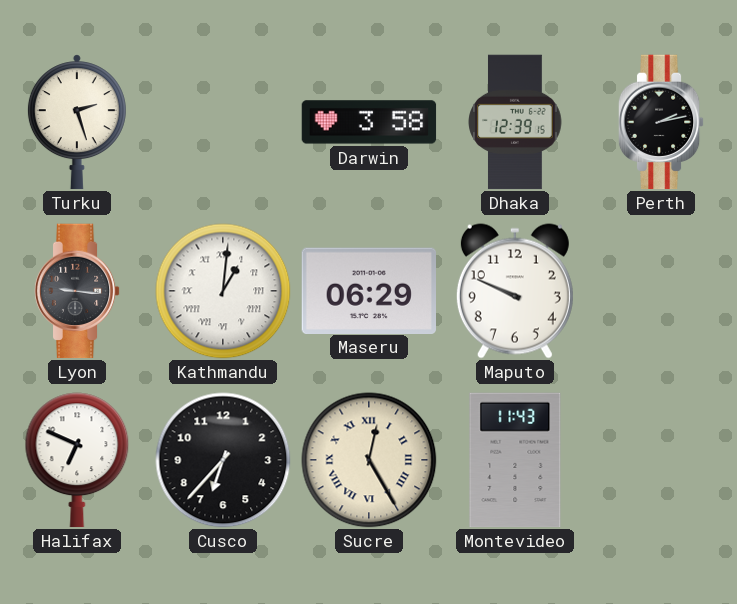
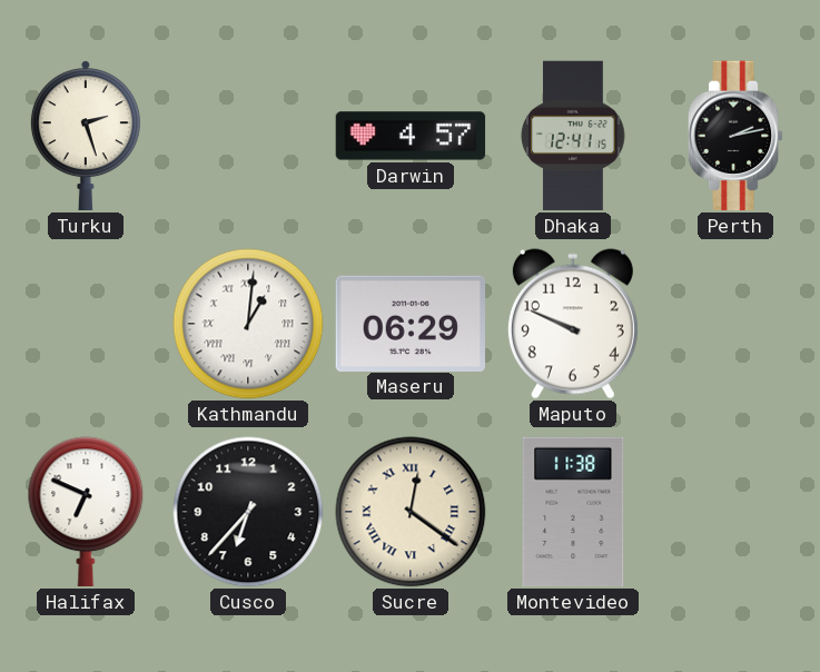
Darwin: 3:58 -> 4:57 (411, 136)
Dhaka: 12:39 -> 12:41 (573, 136)
Lyon: 9:16 -> none (77, 291)
Sucre: 12:25 -> 12:21 (411, 512)
Montevideo: 11:43 -> 11:38 (573, 512)
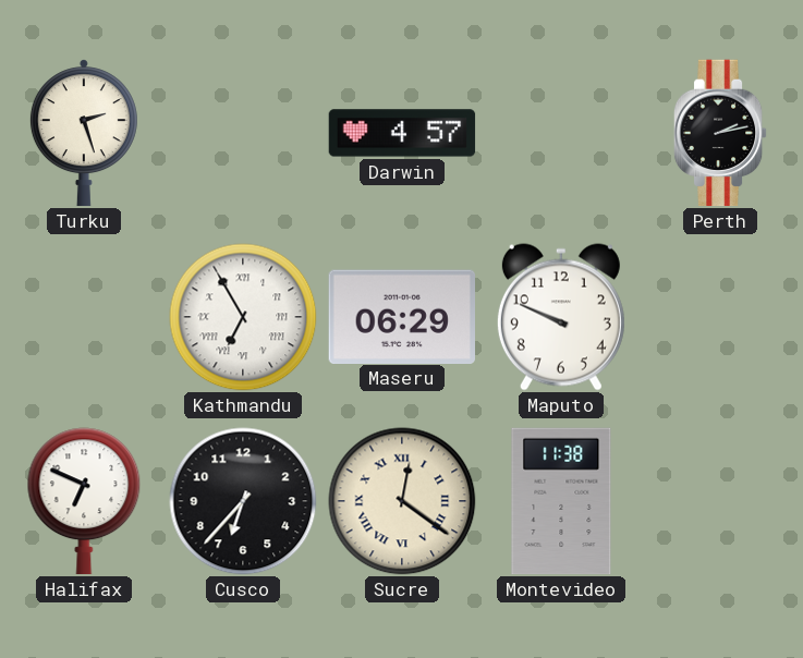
Dhaka: 12:41 -> none (573, 136)
Kathmandu: 1:01 -> 6:55 (243, 317)
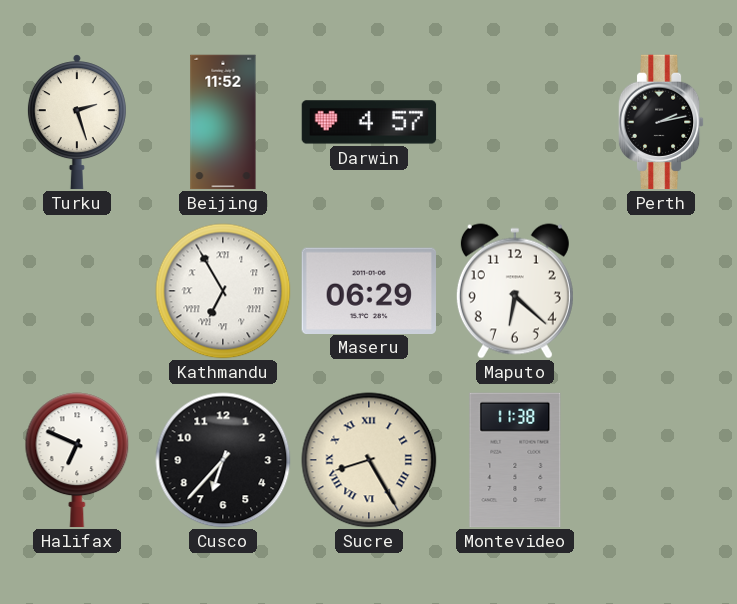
Beijing: none -> 11:52 (223, 122)
Maputo: 9:49 -> 6:22 (515, 291)
Sucre: 12:21 -> 8:25 (369, 460)
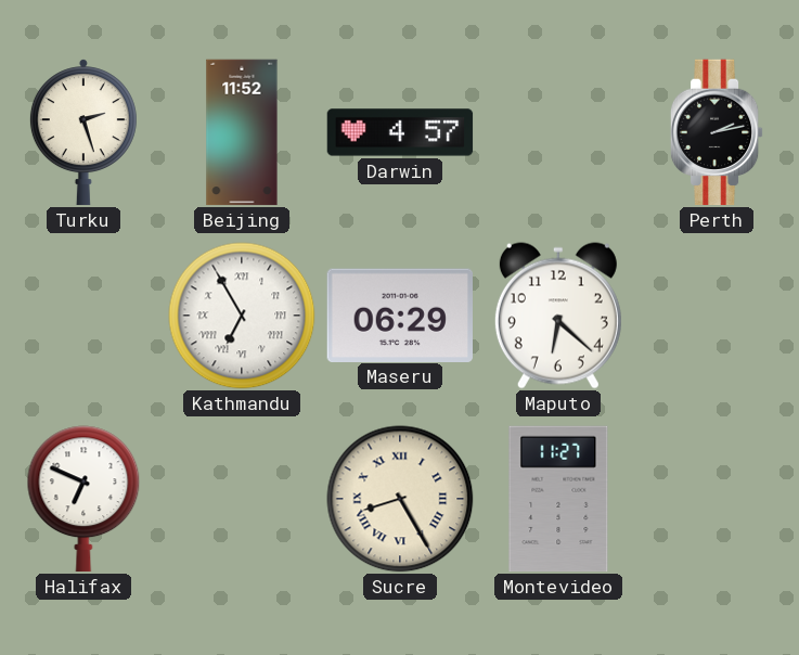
Cusco: 6:37 -> none (223, 460)
Montevideo: 11:38 -> 11:27 (558, 499)
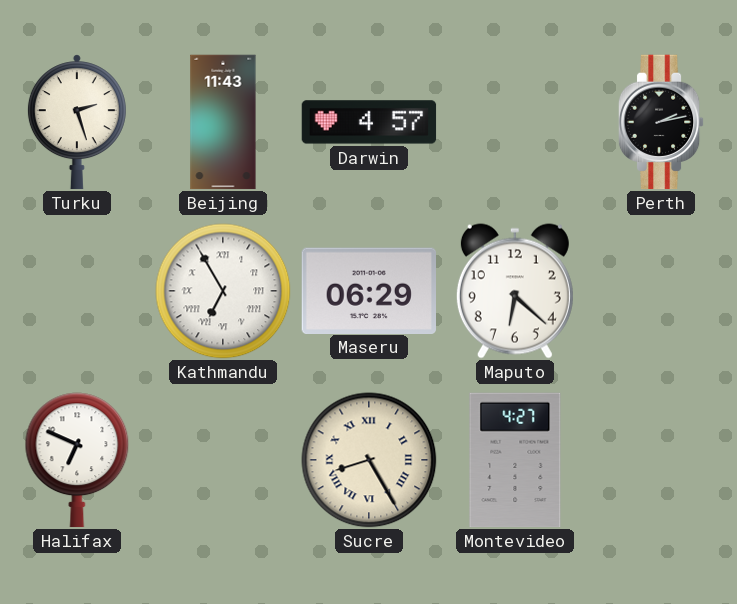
Beijing: 11:52 -> 11:43 (223, 122)
Montevideo: 11:27 -> 4:27 (515, 460)
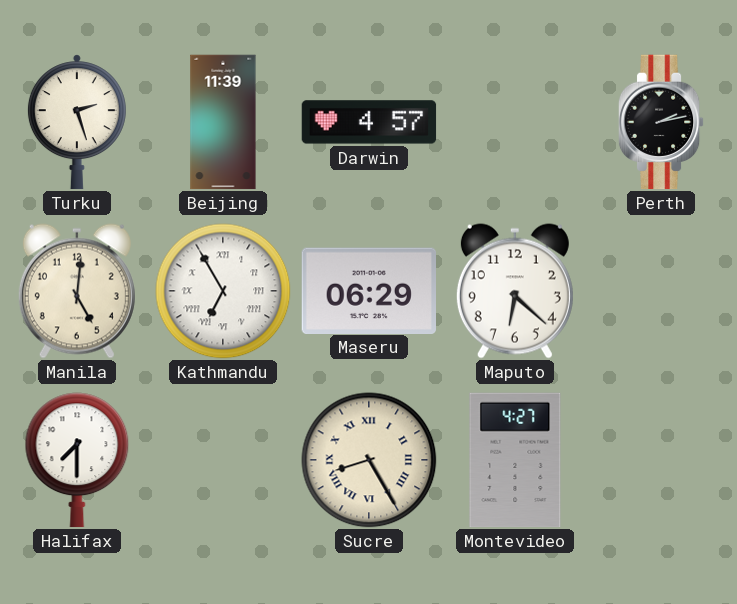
Beijing: 11:43 -> 11:39 (223, 122)
Manila: none -> 5:01 (77, 291)
Halifax: 6:49 -> 7:30 (77, 460)
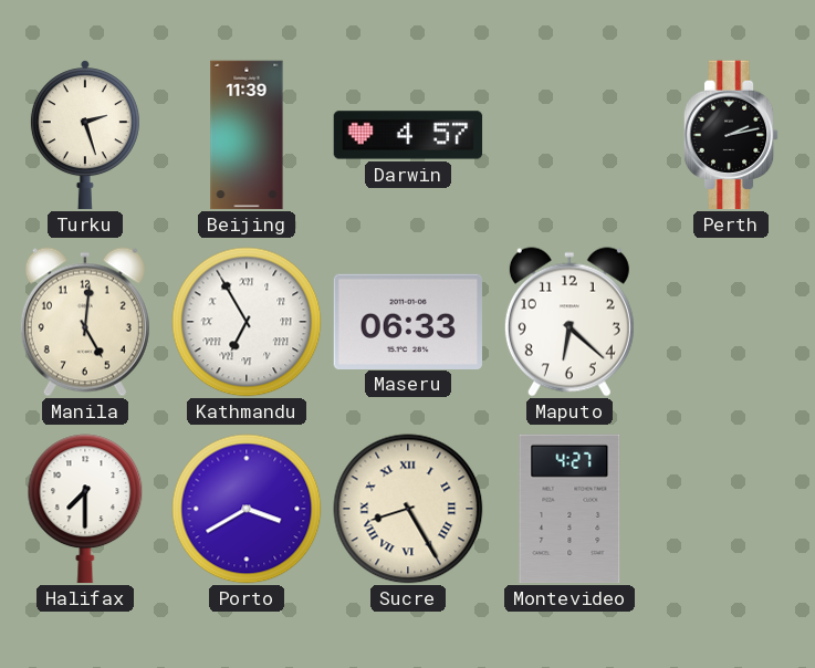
Maseru: 06:29 -> 06:33 (407, 321)
Porto: none -> 3:40 (247, 509)
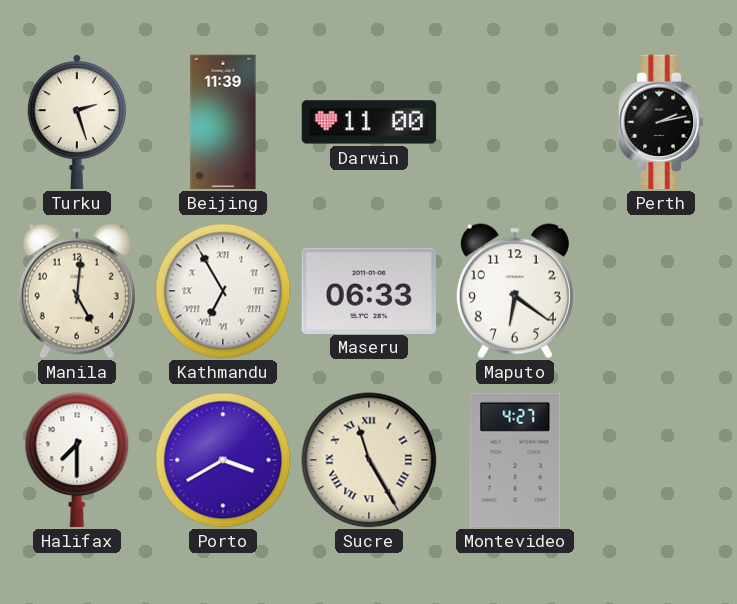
Darwin: 4:57 -> 11:00 (369, 122)
Maputo: 6:22 -> 6:21 (515, 291)
Sucre: 8:25 -> 11:25 (369, 460)
